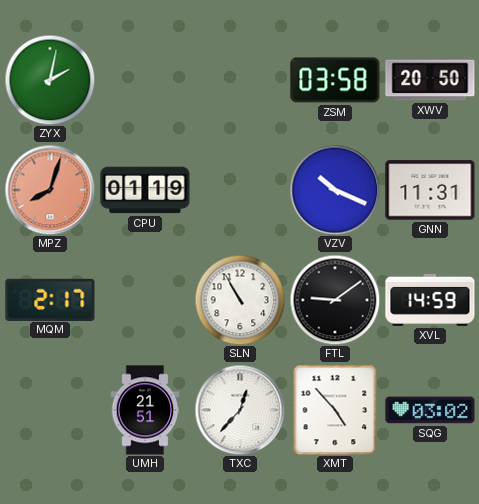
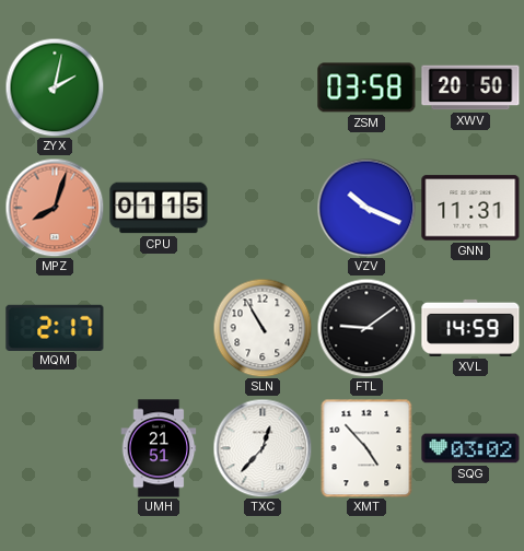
CPU: 01:19 -> 01:15 (159, 208)
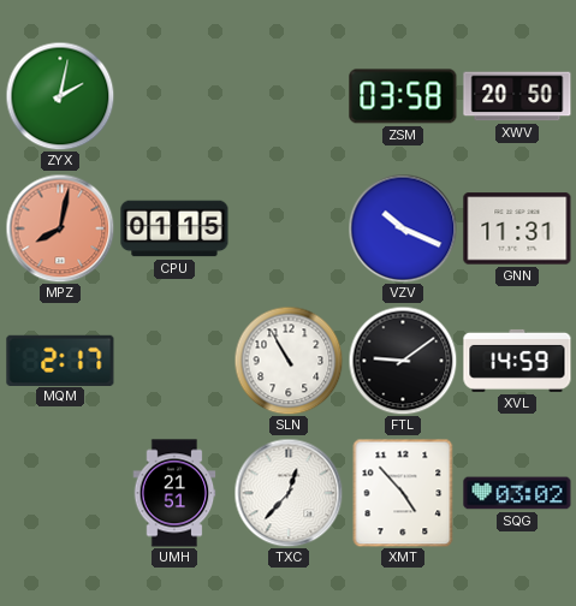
MPZ: 8:03 -> 8:02 (60, 228)
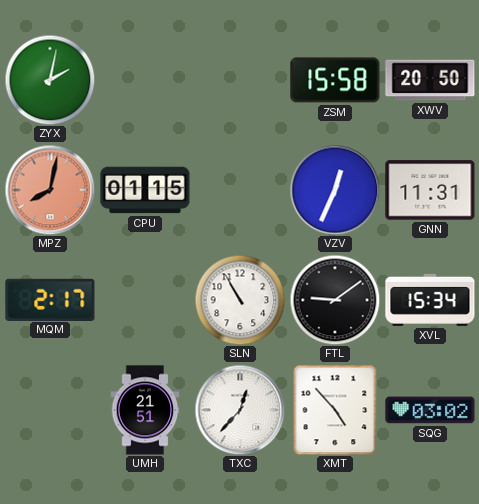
ZSM: 03:58 -> 15:58 (335, 80)
VZV: 10:19 -> 12:34 (335, 190)
XVL: 14:59 -> 15:34 (430, 300)
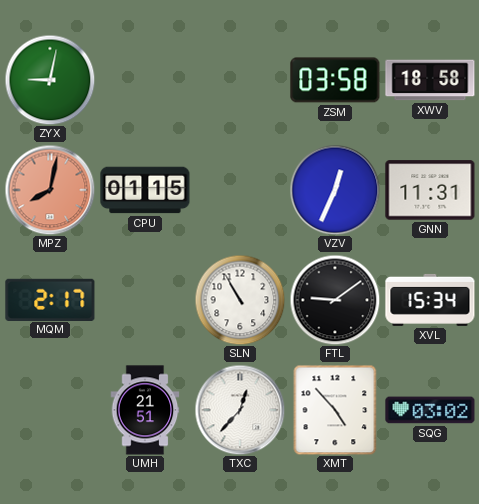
ZYX: 2:02 -> 9:02 (50, 80)
ZSM: 15:58 -> 03:58 (335, 80)
XWV: 20:50 -> 18:58 (430, 80)
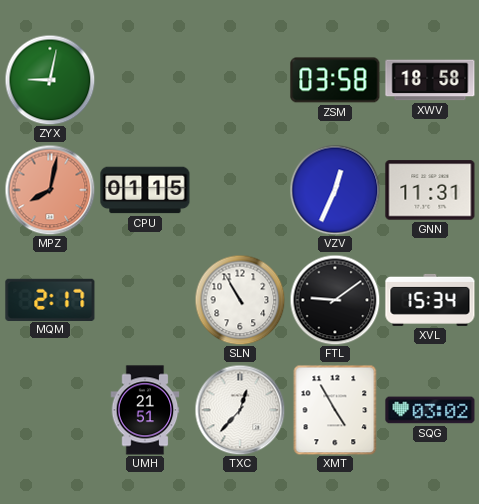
XMT: 4:53 -> 4:55 (335, 410)
